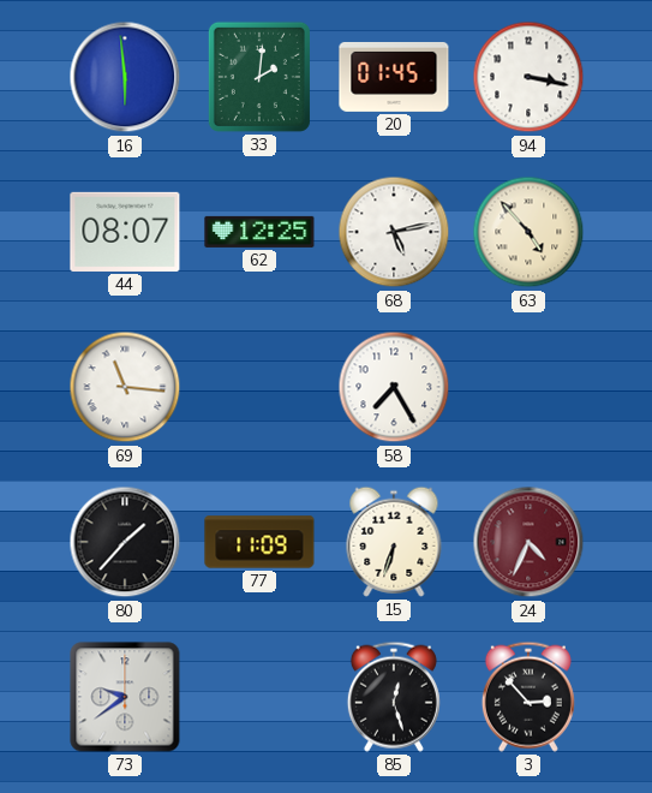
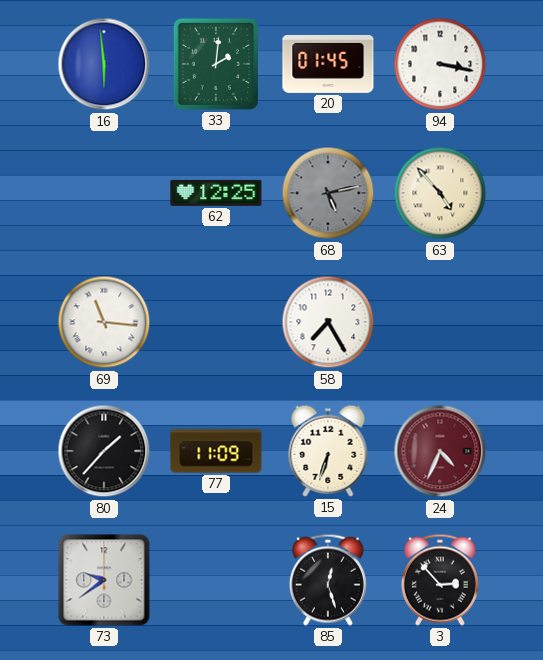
44: 08:07 -> none (125, 232)
68 dial: white -> grey (328, 193)
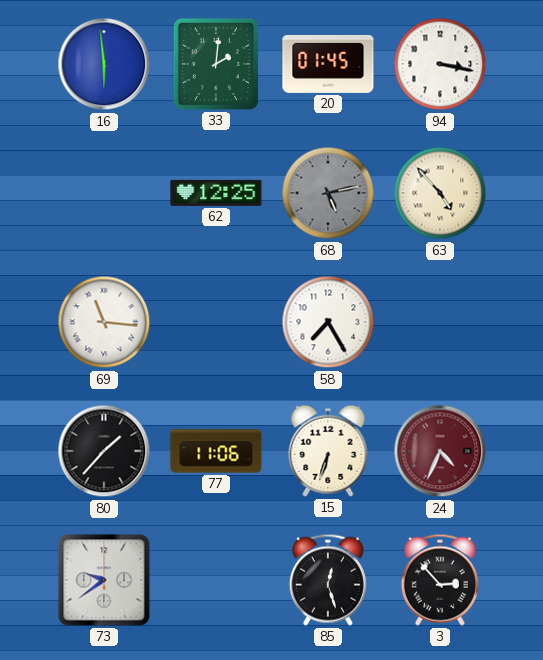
77: 11:09 -> 11:06 (216, 451)
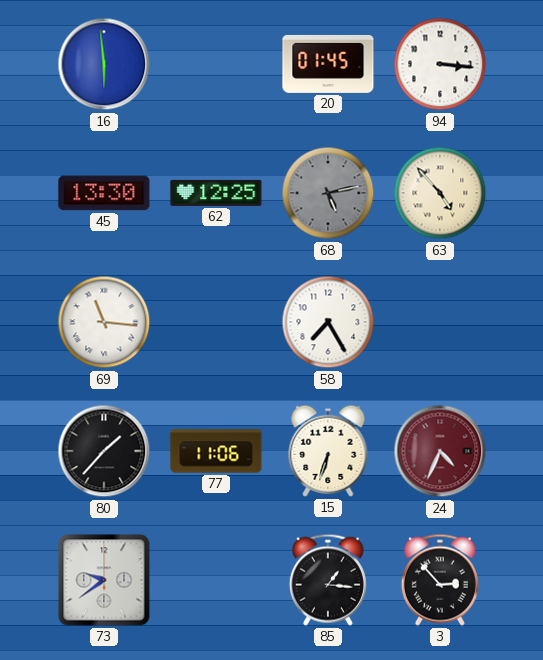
33: 2:01 -> none (216, 64)
94: 3:17 -> 3:16 (440, 64)
45: none -> 13:30 (104, 193)
85: 12:27 -> 1:16 (328, 580)
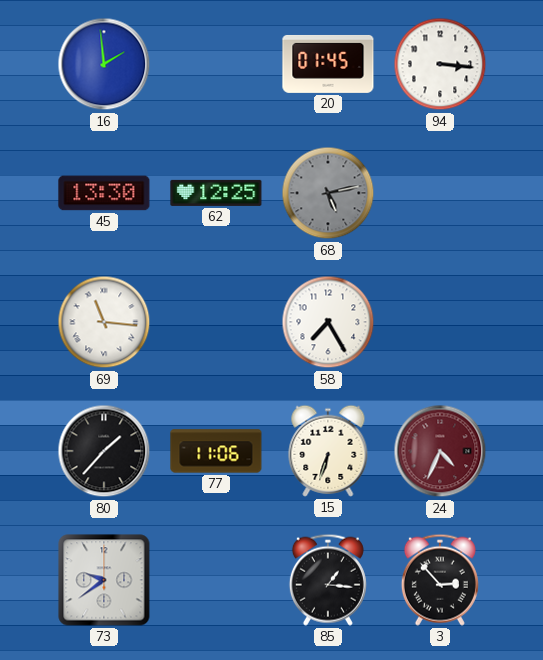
16: 5:59 -> 1:59 (104, 64)
63: 4:53 -> none (440, 193)
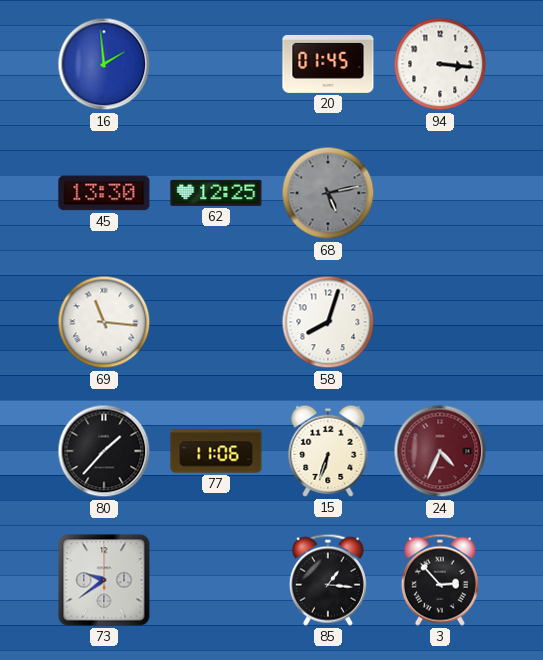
58: 7:25 -> 8:03 (328, 322)
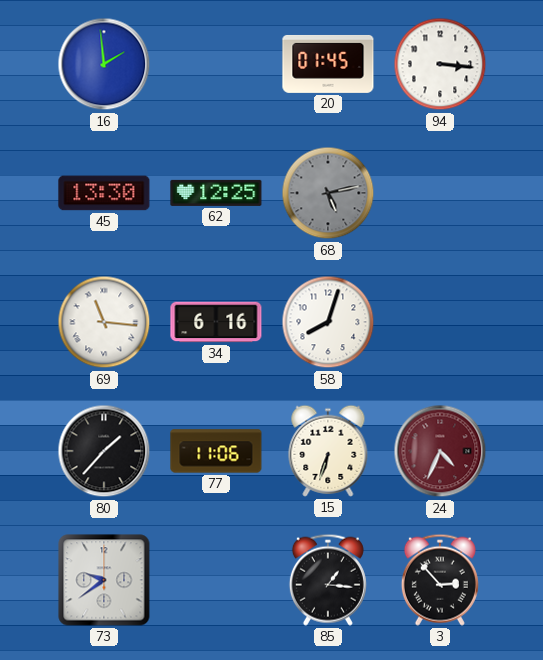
34: none -> 6:16 (216, 322)
